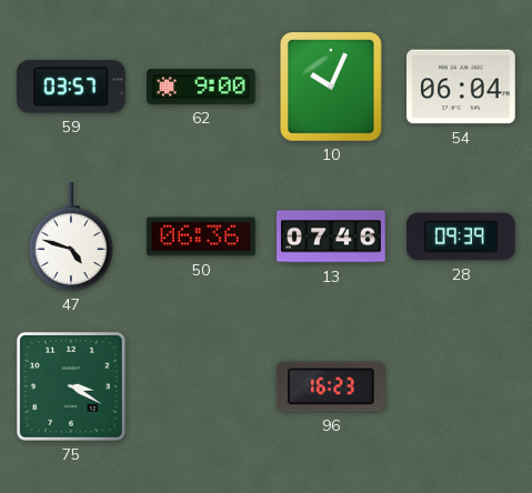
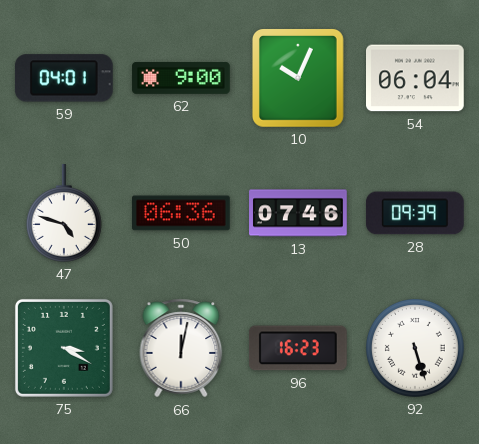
59: 03:57 -> 04:01 (64, 78)
66: none -> 12:02 (181, 348)
92: none -> 5:27 (415, 348)
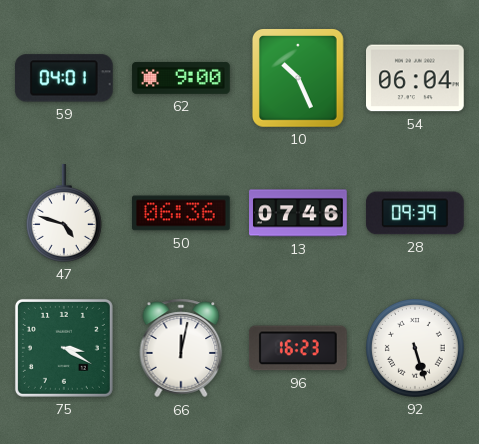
10: 10:04 -> 10:26 (298, 78)
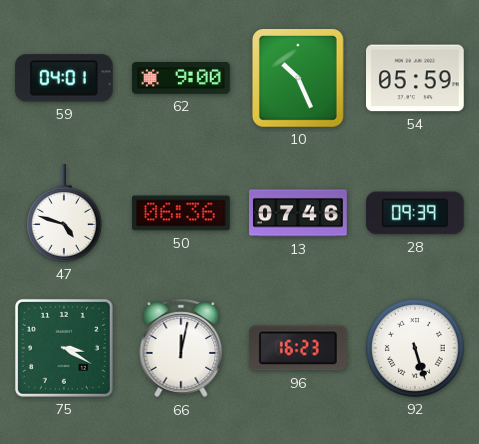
54: 06:04 -> 05:59 (416, 78)
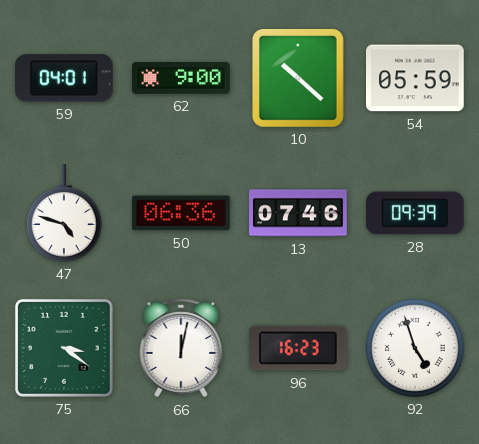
10: 10:26 -> 10:22 (298, 78)
75: 3:20 -> 3:21 (64, 348)
92: 5:27 -> 4:57 (415, 348)
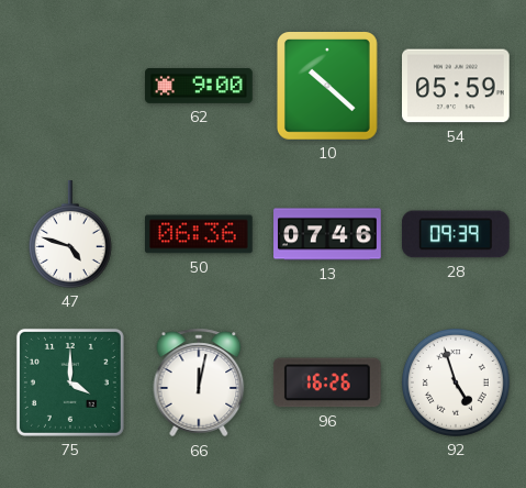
59: 04:01 -> none (64, 78)
75: 3:21 -> 4:00 (70, 382)
96: 16:23 -> 16:26 (327, 382)
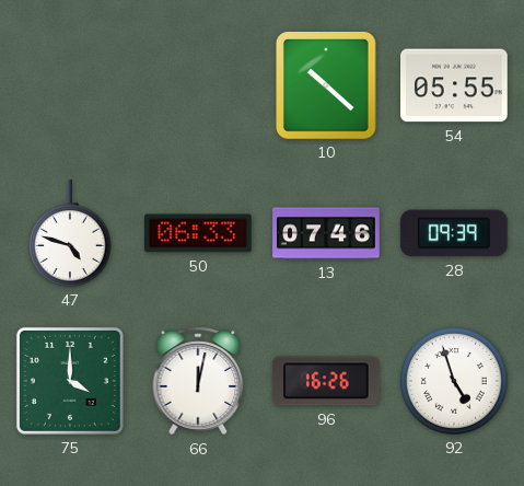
62: 9:00 -> none (199, 87)
54: 05:59 -> 05:55 (455, 85)
50: 06:36 -> 06:33 (199, 233)
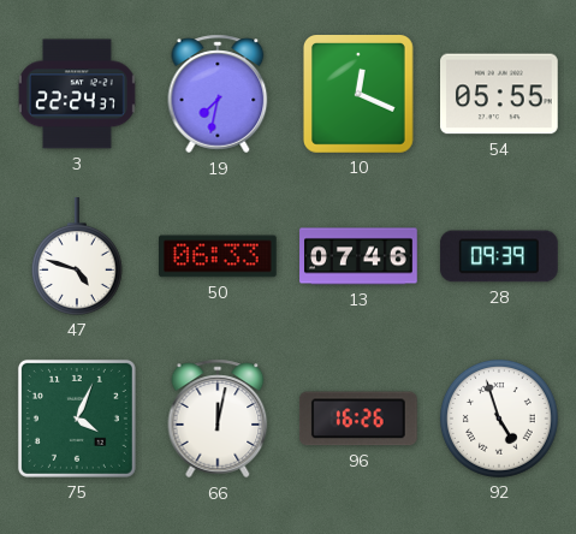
3: none -> 22:24 (77, 94)
19: none -> 7:32 (218, 94)
10: 10:22 -> 12:19 (358, 94)
75: 4:00 -> 4:04 (77, 419)
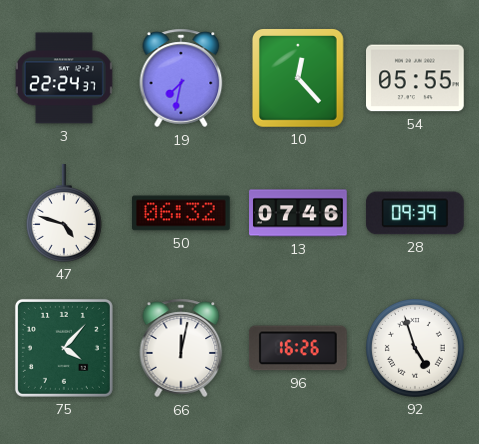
10: 12:19 -> 12:23 (298, 78)
50: 06:33 -> 06:32 (182, 213)
75: 4:04 -> 4:07 (64, 348)
